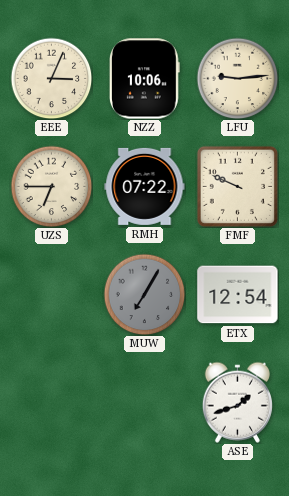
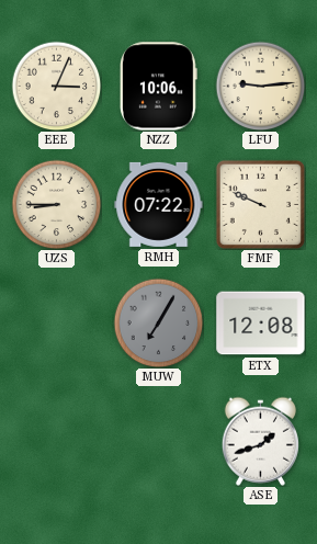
UZS: 6:45 -> 8:45 (56, 204)
ETX: 12:54 -> 12:08 (261, 324)
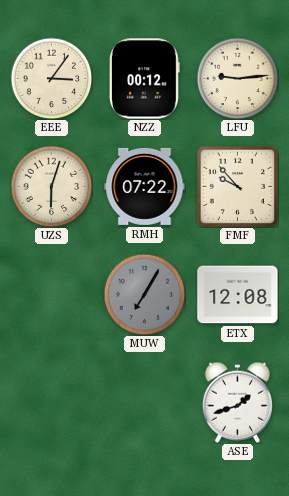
EEE: 3:04 -> 3:06 (51, 78)
NZZ: 10:06 -> 00:12 (145, 79)
UZS: 8:45 -> 6:03 (51, 186)
FMF: 9:49 -> 9:53 (237, 186)
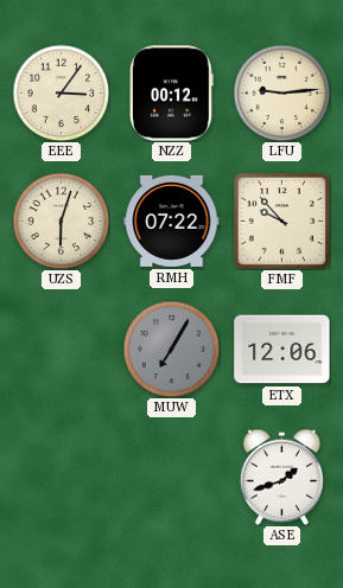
ETX: 12:08 -> 12:06 (282, 350)
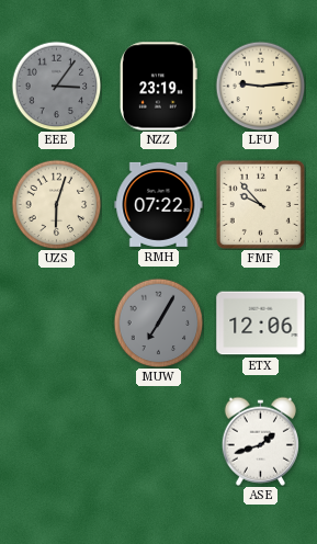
EEE dial: cream -> grey (56, 86)
NZZ: 00:12 -> 23:19 (159, 87)
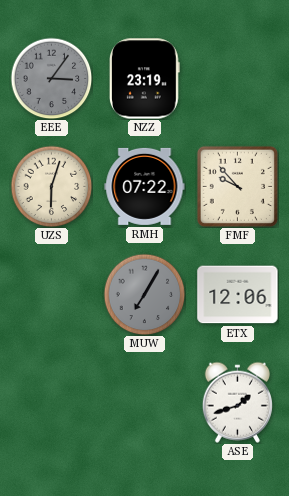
LFU: 9:14 -> none (260, 86)
